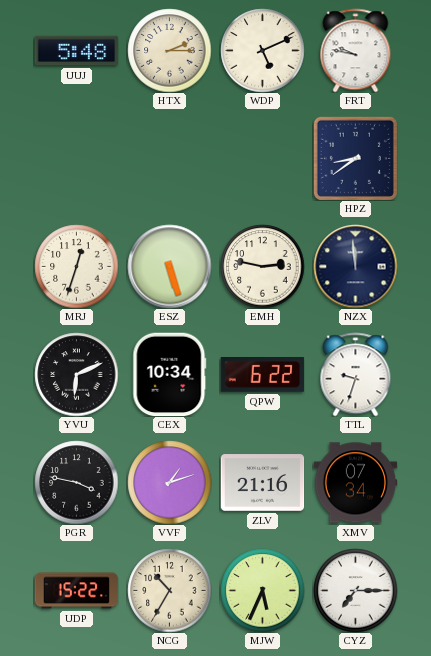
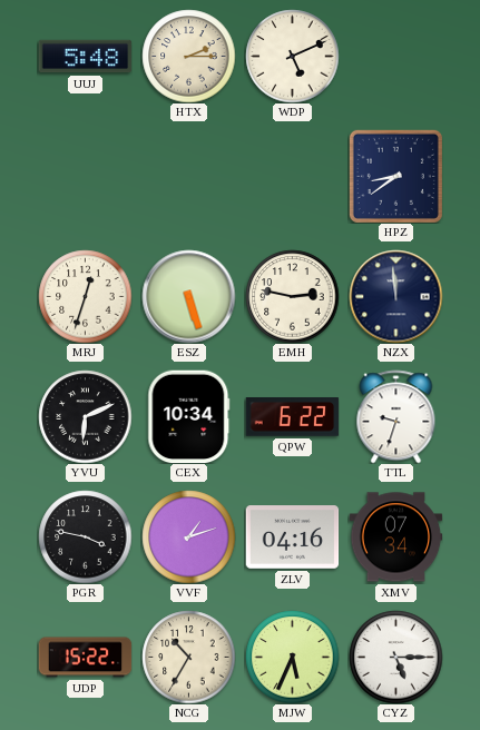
FRT: 9:47 -> none (356, 50)
ZLV: 21:16 -> 04:16 (292, 537)
CYZ: 7:15 -> 5:15 (395, 657)
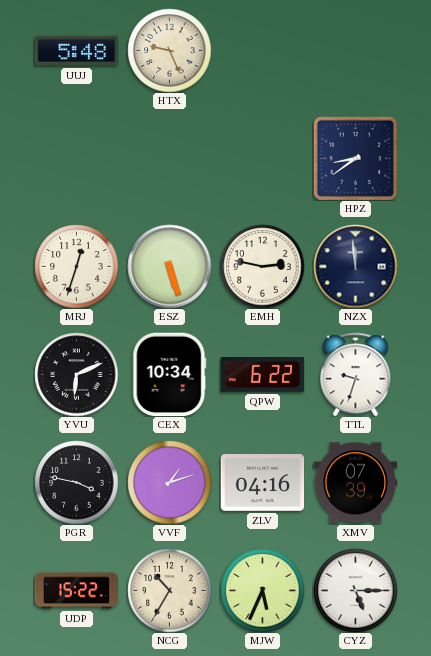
HTX: 2:15 -> 9:26 (169, 50)
WDP: 5:11 -> none (292, 56)
XMV: 07:34 -> 07:39 (355, 483)
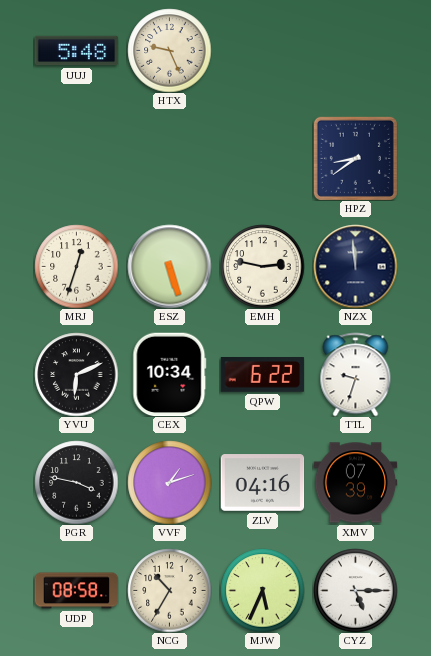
UDP: 15:22 -> 08:58 (76, 591)
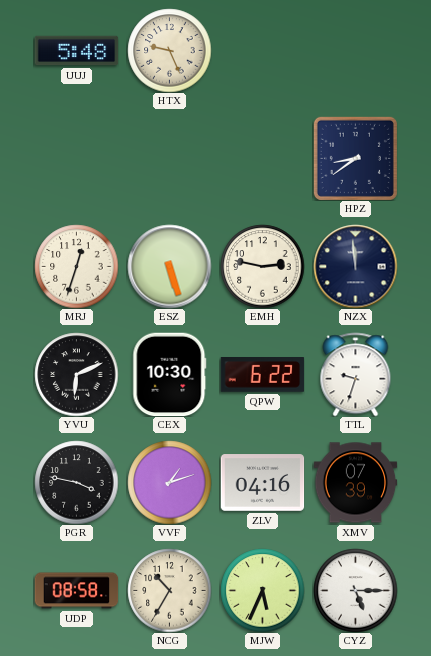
CEX: 10:34 -> 10:30 (170, 374)
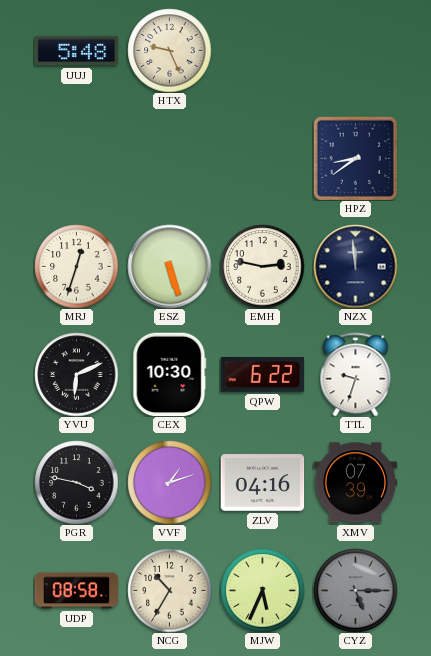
CYZ dial: white -> grey (355, 590)
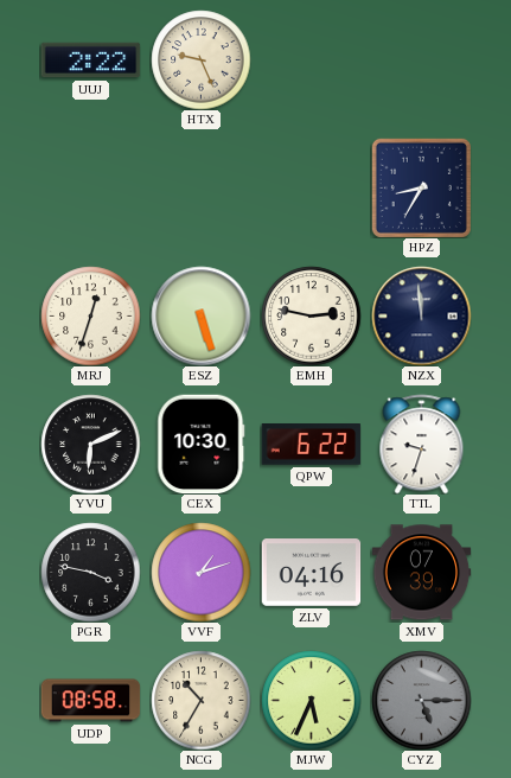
UUJ: 5:48 -> 2:22 (90, 60)
HPZ: 8:39 -> 8:35 (421, 187)
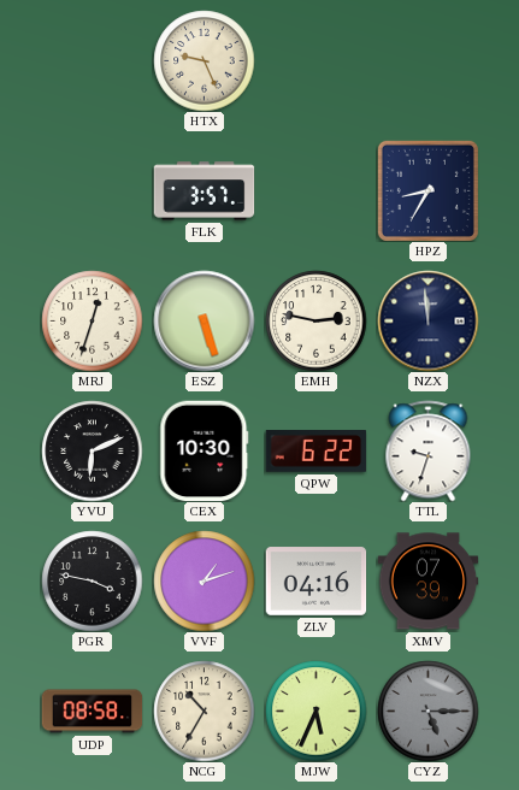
UUJ: 2:22 -> none (90, 60)
FLK: none -> 3:57 (204, 191)
